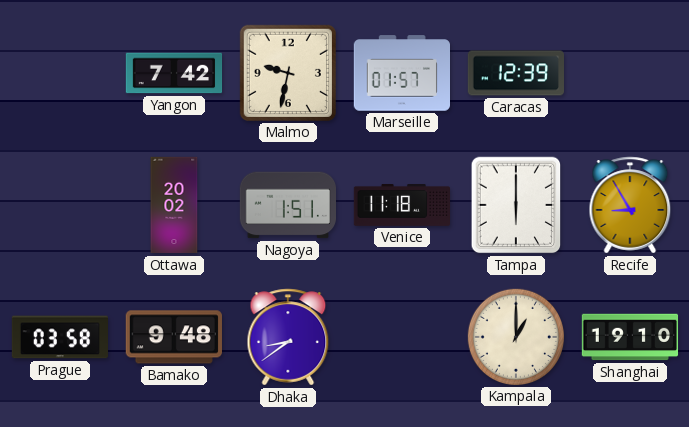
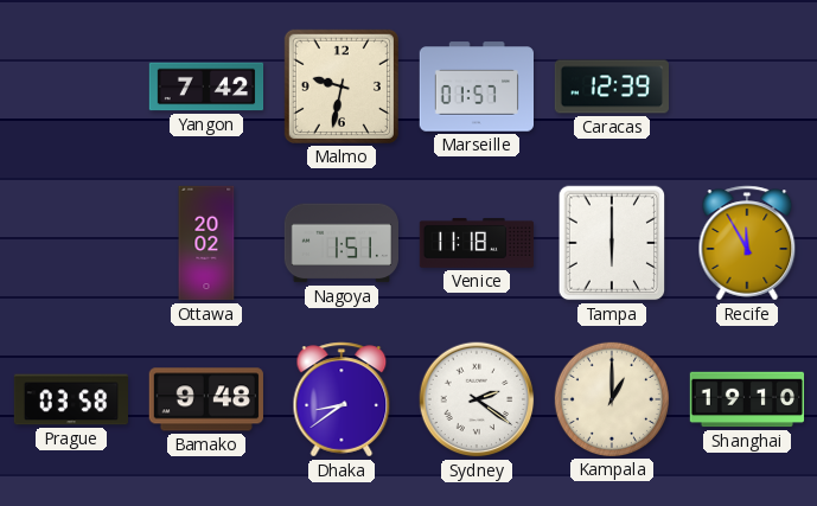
Recife: 8:55 -> 11:55 (747, 243)
Sydney: none -> 2:21 (477, 399)
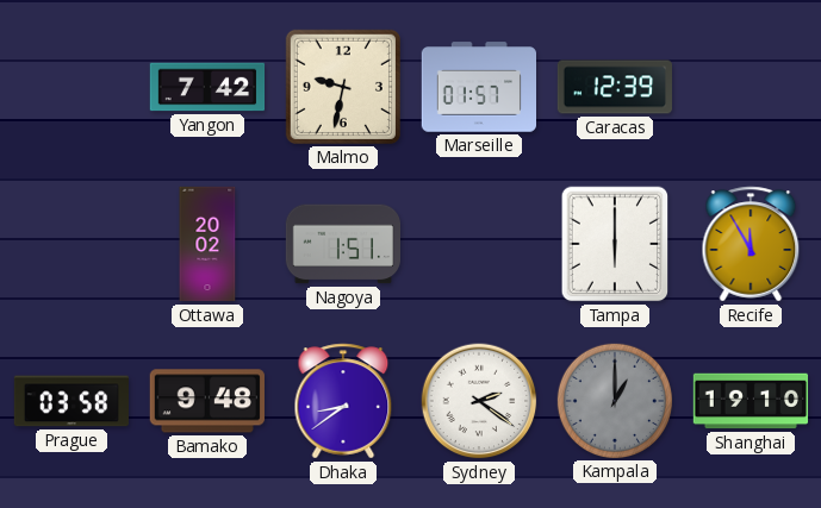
Venice: 11:18 -> none (477, 244)
Kampala dial: cream -> grey (614, 400)
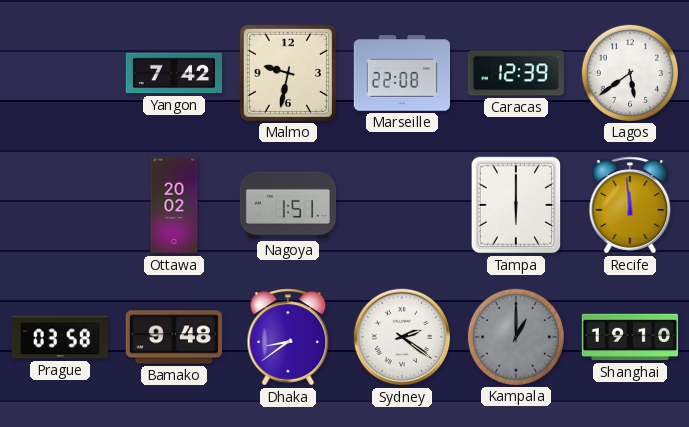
Marseille: 01:57 -> 22:08 (401, 73)
Lagos: none -> 5:39 (629, 72)
Recife: 11:55 -> 11:59 (630, 205)
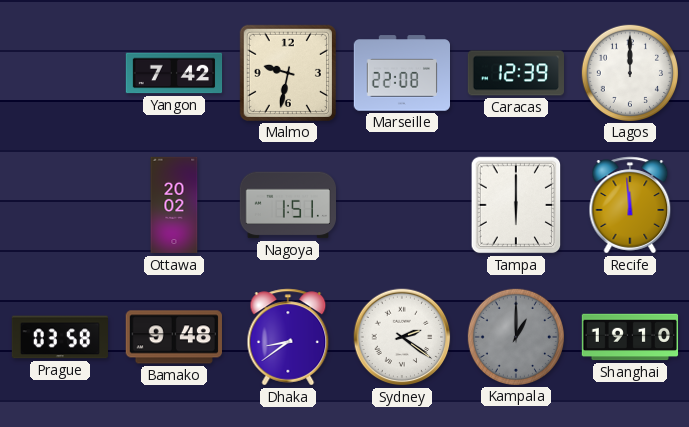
Lagos: 5:39 -> 12:00 (629, 72)
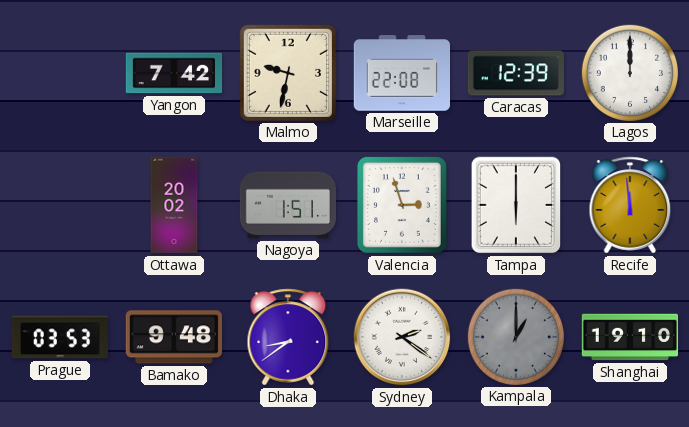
Valencia: none -> 2:57 (402, 205)
Prague: 03:58 -> 03:53 (59, 337)
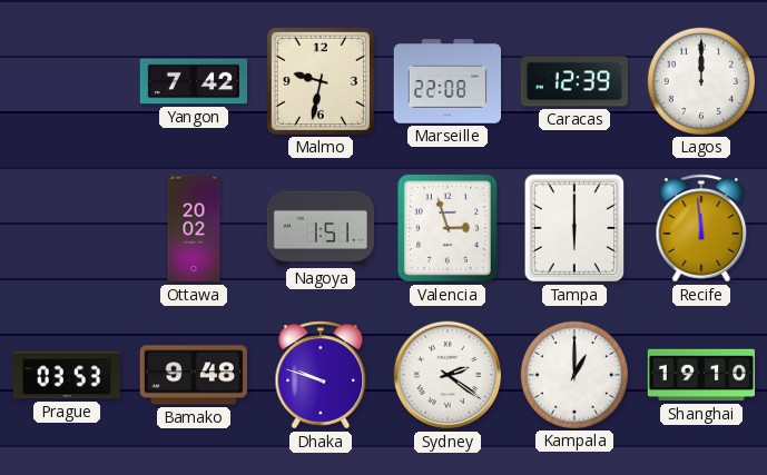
Dhaka: 8:39 -> 9:48 (321, 375)
Kampala dial: grey -> white (573, 374)
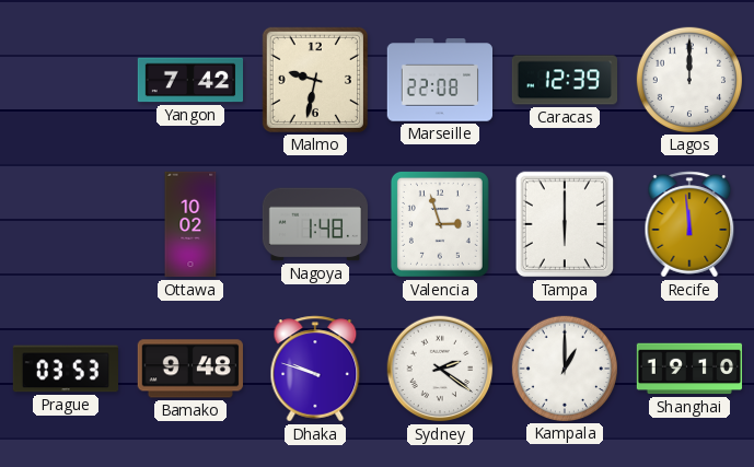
Ottawa: 20:02 -> 10:02 (190, 224)
Nagoya: 1:51 -> 1:48 (314, 224)
